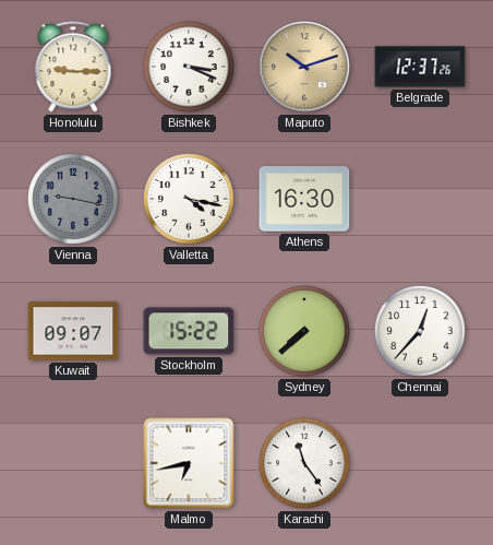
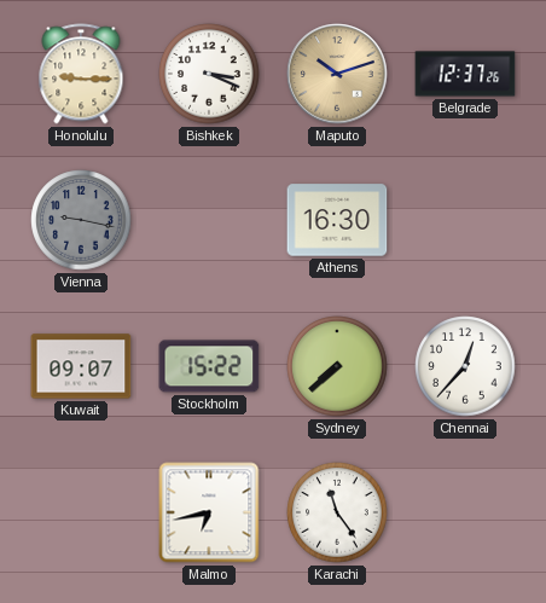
Valletta: 4:17 -> none (189, 199)
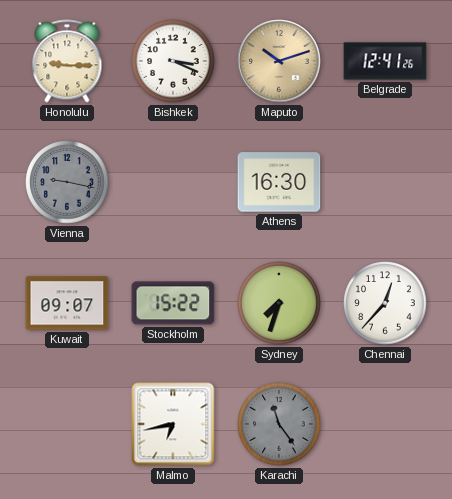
Belgrade: 12:37 -> 12:41 (385, 61)
Sydney: 7:38 -> 7:33 (279, 303)
Karachi dial: white -> grey (279, 424)
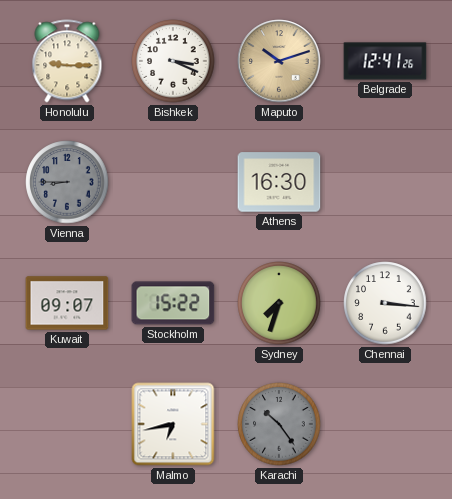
Vienna: 9:17 -> 8:45 (67, 182)
Chennai: 12:37 -> 3:16 (385, 303)
Karachi: 11:24 -> 10:24 (279, 424)
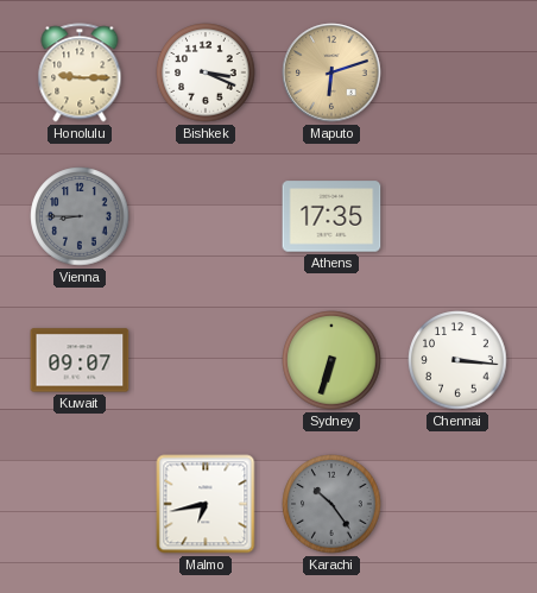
Maputo: 10:12 -> 6:12 (331, 72)
Belgrade: 12:41 -> none (385, 61)
Athens: 16:30 -> 17:35 (331, 216)
Stockholm: 15:22 -> none (173, 303)
Sydney: 7:33 -> 6:33 (331, 360)
